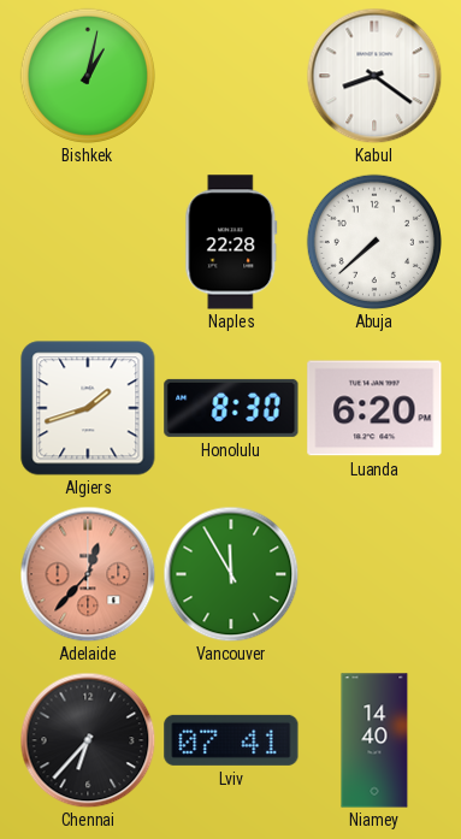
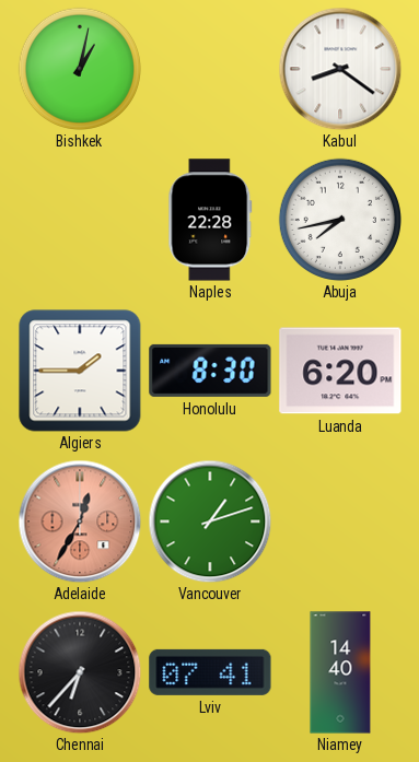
Abuja: 7:38 -> 7:43 (340, 220)
Algiers: 1:42 -> 1:45 (80, 371)
Adelaide: 12:37 -> 12:35 (80, 521)
Vancouver: 11:55 -> 1:12 (210, 521)
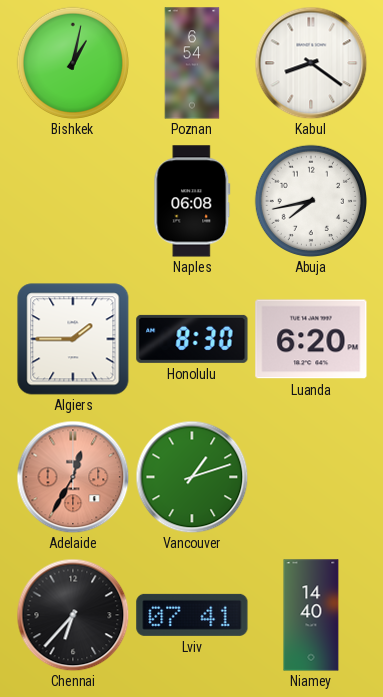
Poznan: none -> 6:54 (192, 63)
Naples: 22:28 -> 06:08 (192, 201)
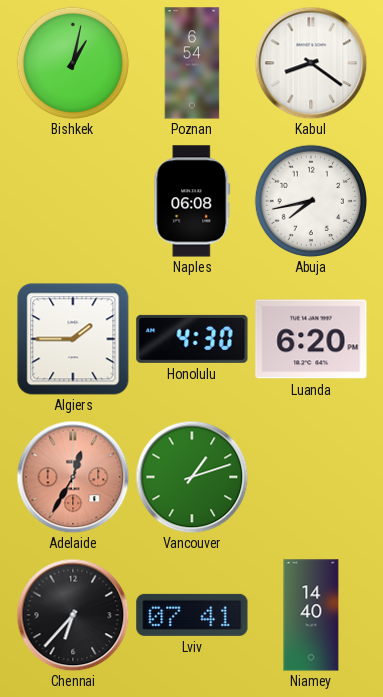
Honolulu: 8:30 -> 4:30 (192, 339)
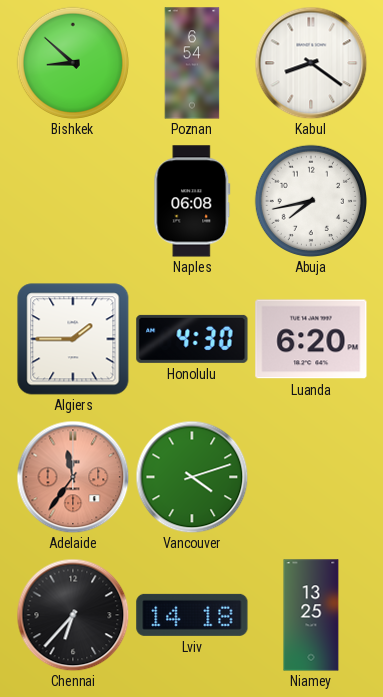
Bishkek: 1:02 -> 8:52 (73, 63)
Adelaide: 12:35 -> 11:36 (73, 477)
Vancouver: 1:12 -> 4:12 (192, 477)
Lviv: 07:41 -> 14:18 (192, 615)
Niamey: 14:40 -> 13:25 (311, 615)
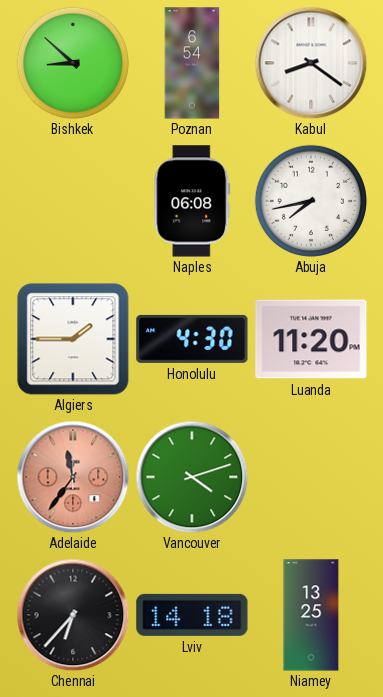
Luanda: 6:20 -> 11:20 (311, 339)
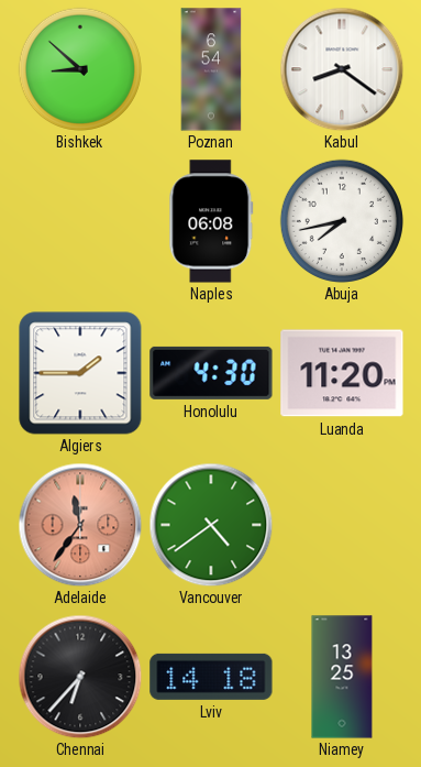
Vancouver: 4:12 -> 4:39 (211, 525)
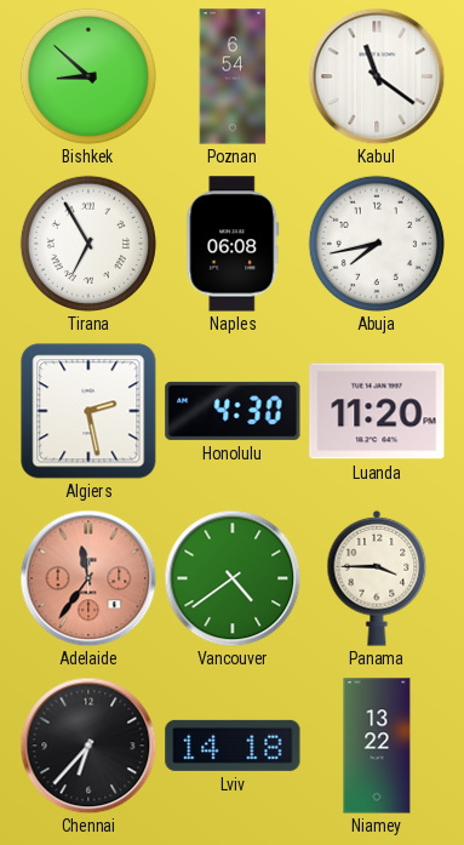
Kabul: 8:21 -> 11:21 (377, 76)
Tirana: none -> 6:55 (88, 244)
Algiers: 1:45 -> 2:28 (88, 411)
Panama: none -> 3:45 (377, 578)
Niamey: 13:25 -> 13:22 (377, 746)
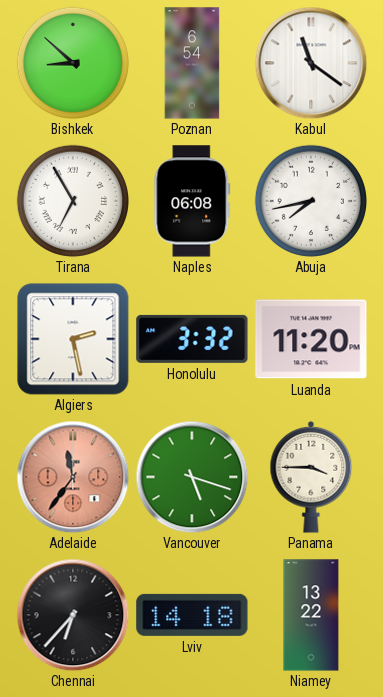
Honolulu: 4:30 -> 3:32 (192, 339)
Vancouver: 4:39 -> 5:18 (192, 477)
